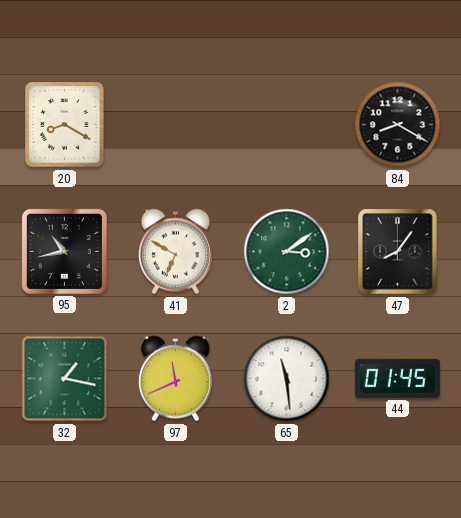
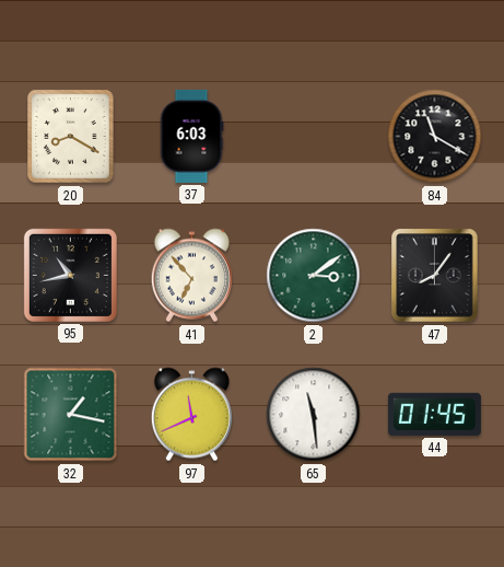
37: none -> 6:03 (191, 136)
84: 8:20 -> 11:20 (435, 137)
41: 6:50 -> 6:53 (191, 276)
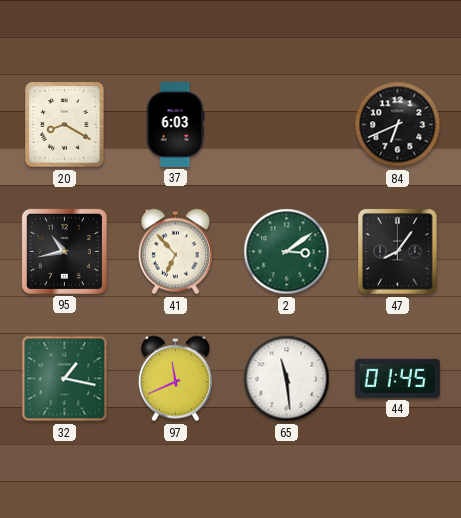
84: 11:20 -> 6:41 (398, 125)
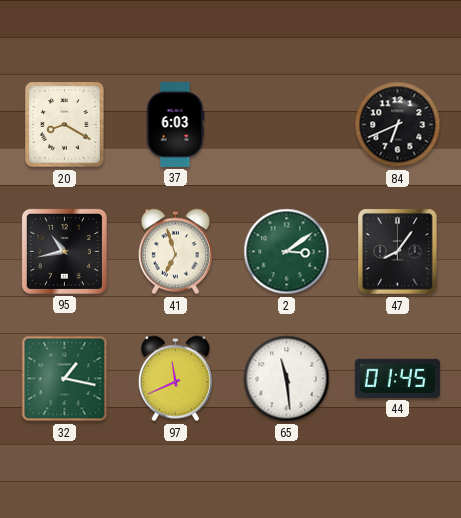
41: 6:53 -> 6:57 (175, 252)
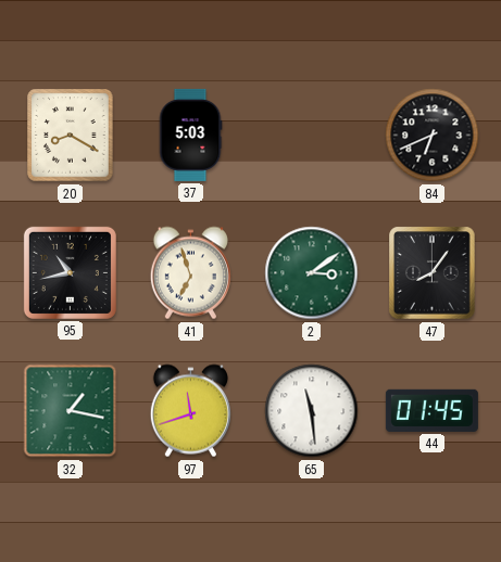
37: 6:03 -> 5:03 (190, 135)
97: 11:41 -> 11:42 (190, 411)
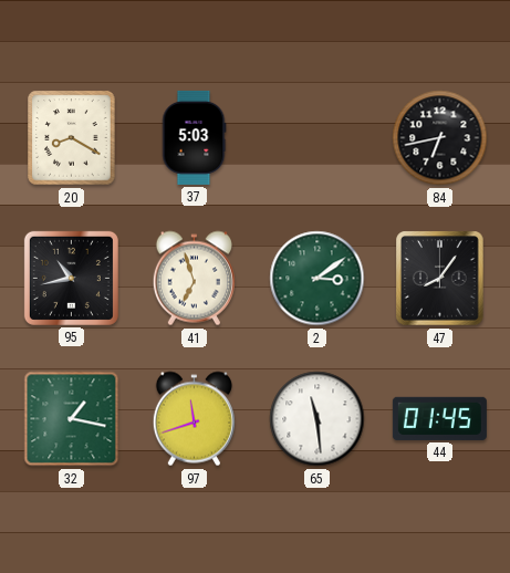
84: 6:41 -> 6:43 (440, 138)
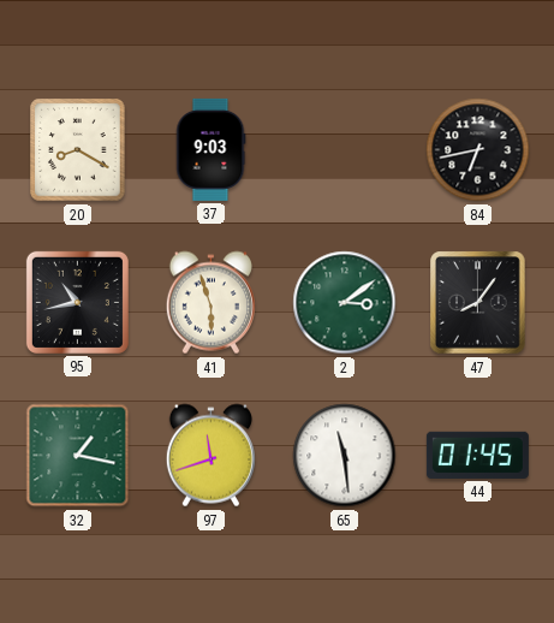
37: 5:03 -> 9:03 (210, 149)
41: 6:57 -> 5:57 (210, 303)
